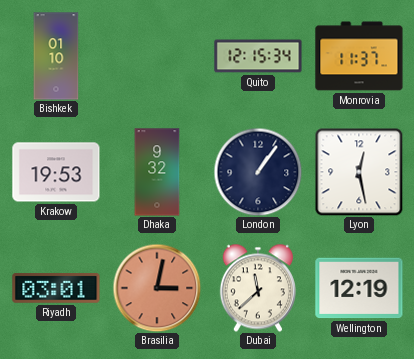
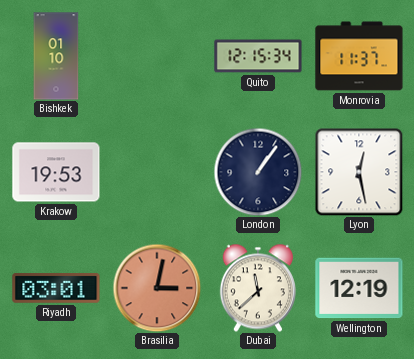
Dhaka: 9:32 -> none (157, 172)
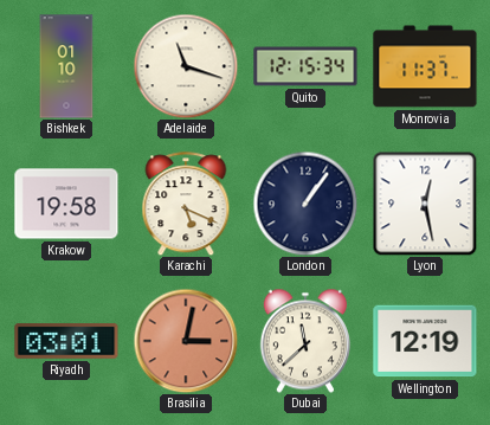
Adelaide: none -> 11:18 (186, 66)
Krakow: 19:53 -> 19:58 (66, 204)
Karachi: none -> 5:19 (186, 204)
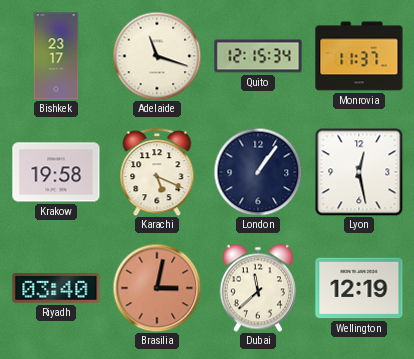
Bishkek: 01:10 -> 23:17 (56, 56)
Riyadh: 03:01 -> 03:40 (56, 288)
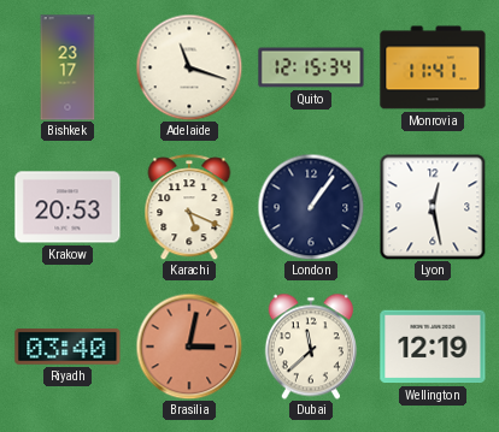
Monrovia: 11:37 -> 11:41 (433, 67)
Krakow: 19:58 -> 20:53 (67, 207)
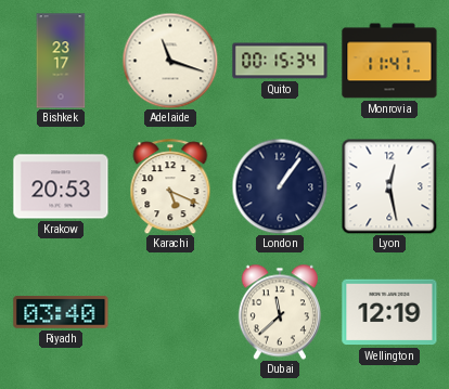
Quito: 12:15 -> 00:15 (280, 61)
Brasilia: 3:02 -> none (189, 347)
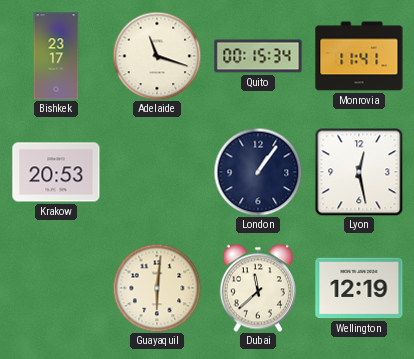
Karachi: 5:19 -> none (170, 186)
Riyadh: 03:40 -> none (61, 312)
Guayaquil: none -> 6:01 (157, 288)
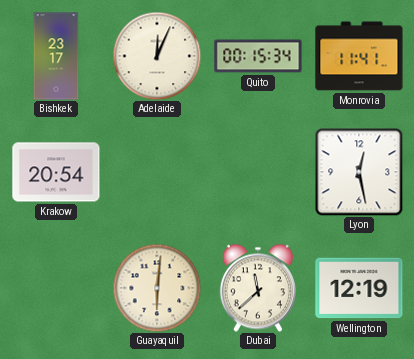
Adelaide: 11:18 -> 12:04 (157, 56)
Krakow: 20:53 -> 20:54 (56, 172)
London: 1:06 -> none (258, 172)
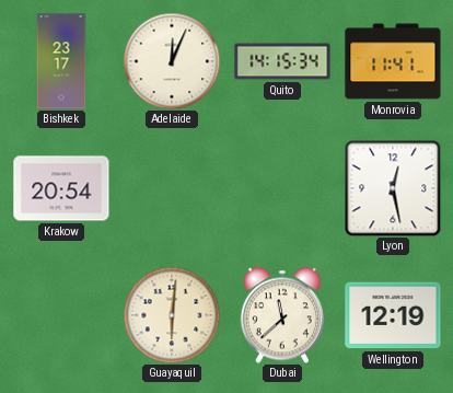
Quito: 00:15 -> 14:15 (282, 61)
